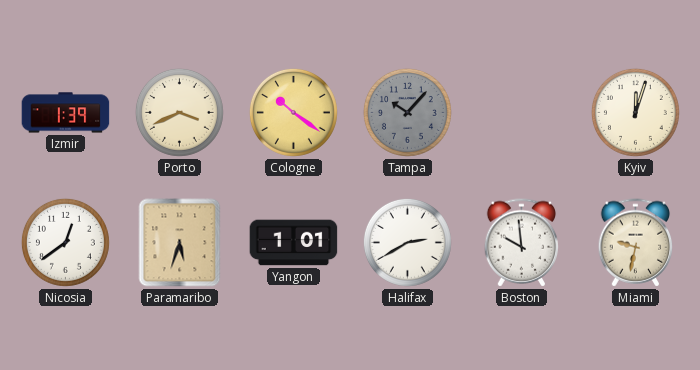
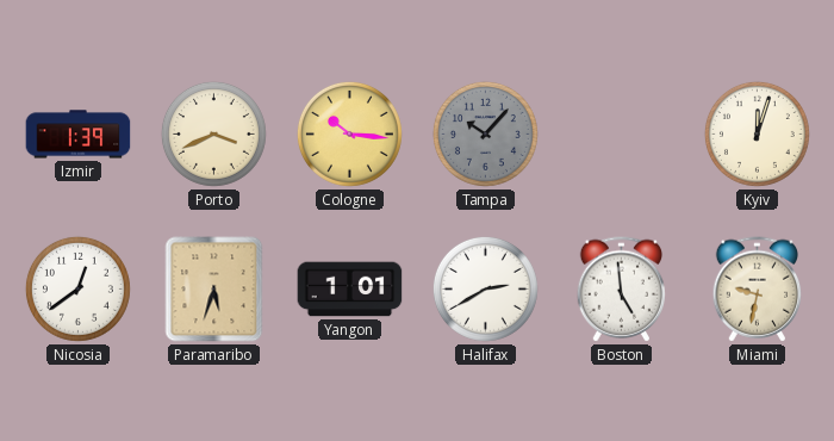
Cologne: 10:21 -> 10:16 (349, 133)
Boston: 9:59 -> 4:59 (622, 290)
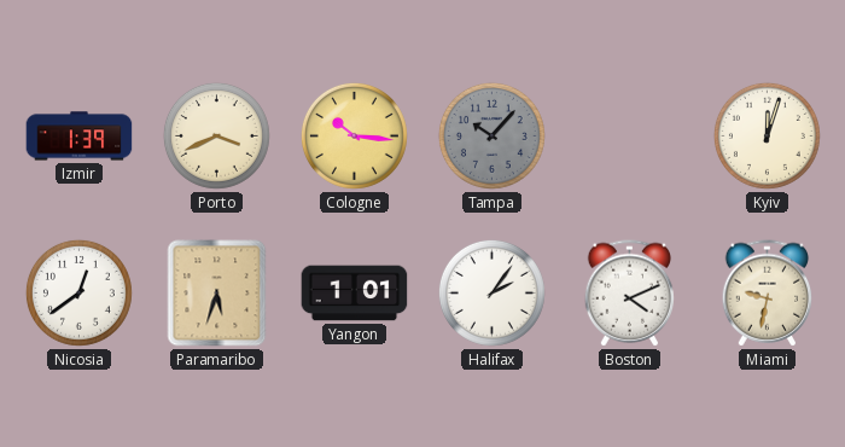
Halifax: 2:40 -> 2:06 (491, 292)
Boston: 4:59 -> 4:11 (630, 294)
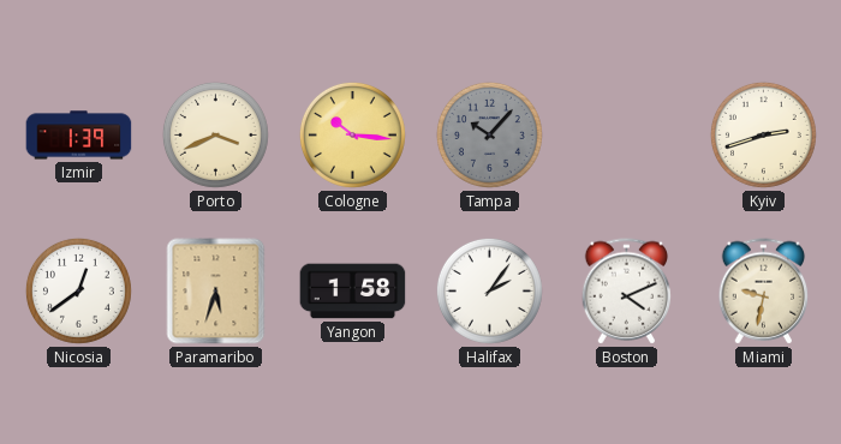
Kyiv: 12:03 -> 2:42 (763, 134)
Yangon: 1:01 -> 1:58 (353, 292)
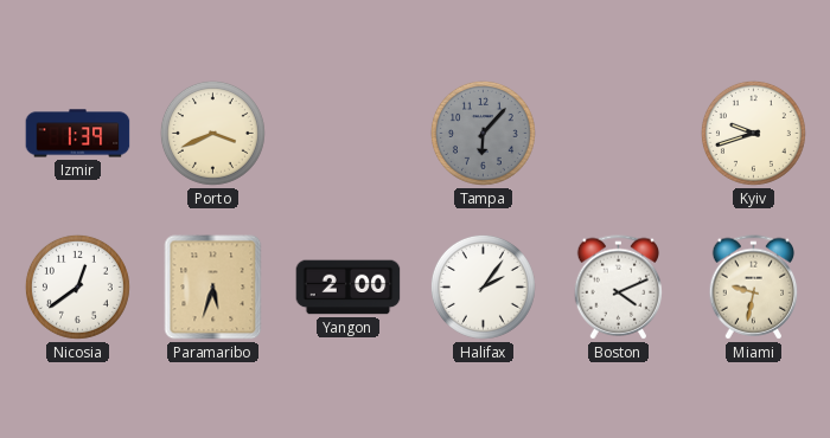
Cologne: 10:16 -> none (352, 134)
Tampa: 10:07 -> 6:07 (483, 133)
Kyiv: 2:42 -> 9:42 (753, 133)
Yangon: 1:58 -> 2:00 (349, 288)
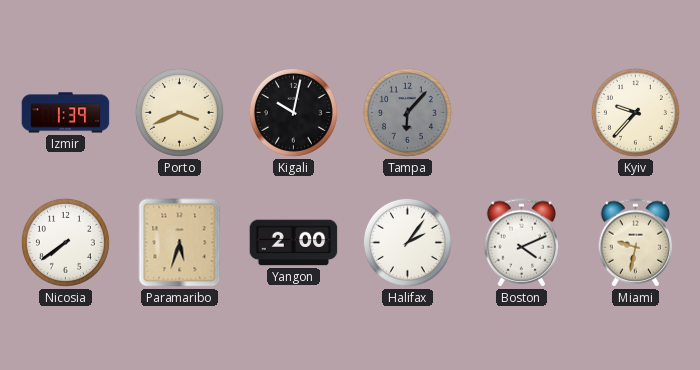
Kigali: none -> 10:02 (293, 112)
Kyiv: 9:42 -> 9:37 (635, 112)
Nicosia: 12:39 -> 7:39 (65, 242)
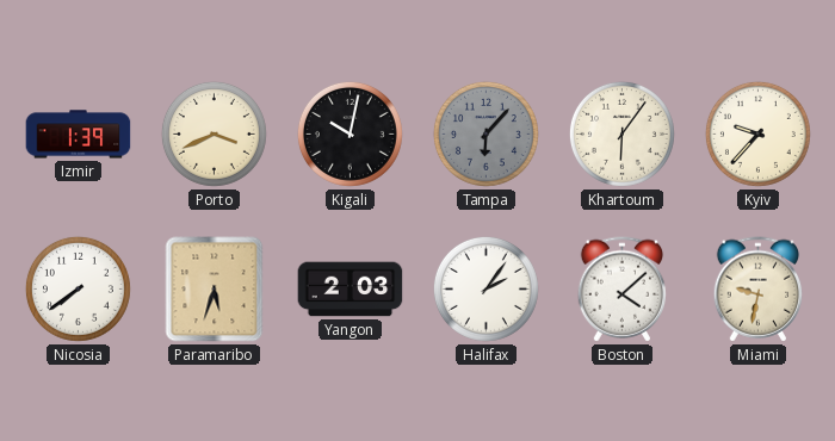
Khartoum: none -> 6:06 (621, 133)
Yangon: 2:00 -> 2:03 (351, 290)
Boston: 4:11 -> 4:08 (623, 290)
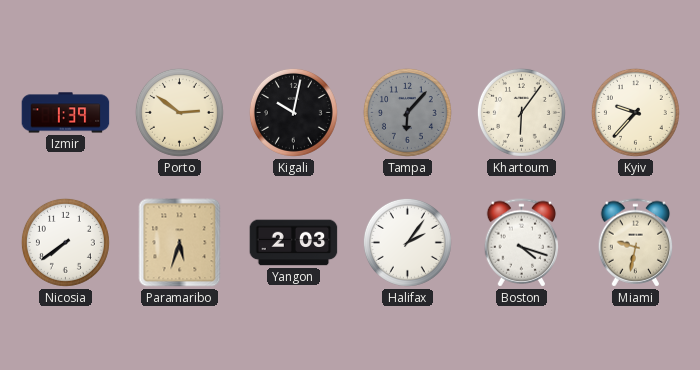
Porto: 3:41 -> 2:51 (179, 112)
Boston: 4:08 -> 4:18 (522, 243)
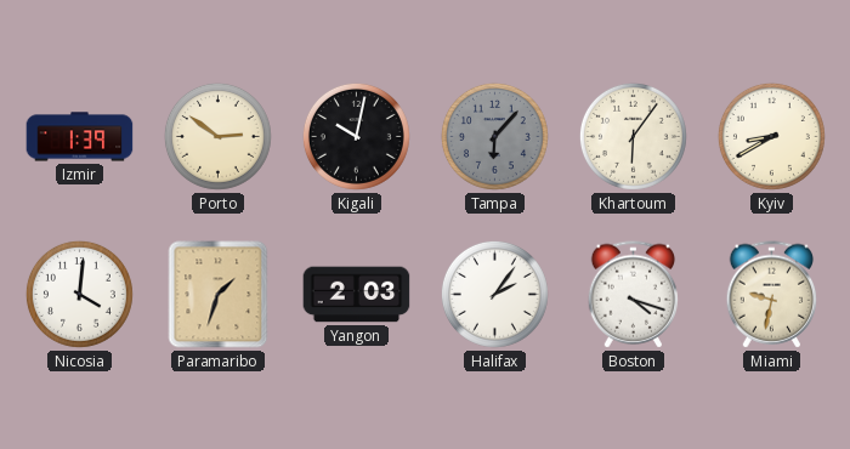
Kyiv: 9:37 -> 8:40 (771, 136)
Nicosia: 7:39 -> 4:01 (79, 294)
Paramaribo: 5:33 -> 1:33 (219, 295)
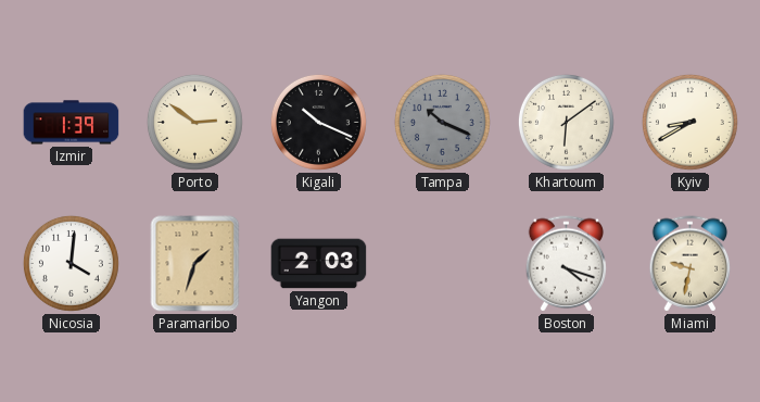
Kigali: 10:02 -> 10:19 (318, 122)
Tampa: 6:07 -> 10:19 (442, 122)
Khartoum: 6:06 -> 6:09 (566, 122)
Halifax: 2:06 -> none (494, 294)
